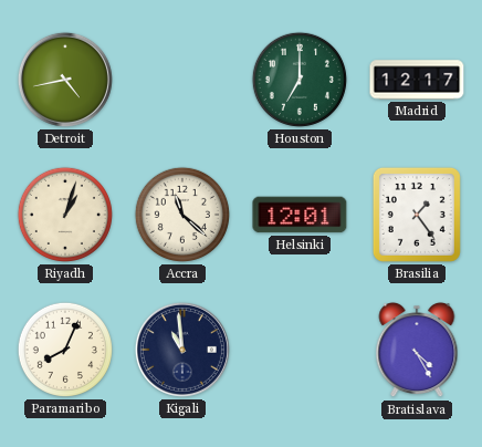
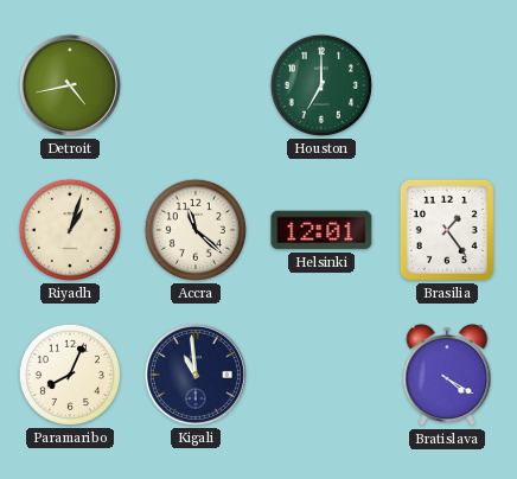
Madrid: 12:17 -> none (417, 80)
Bratislava: 4:25 -> 4:20 (447, 376)
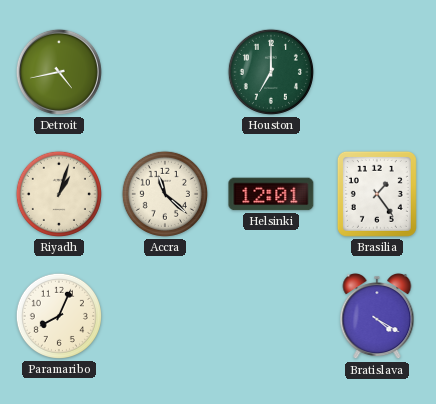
Kigali: 10:59 -> none (196, 375)
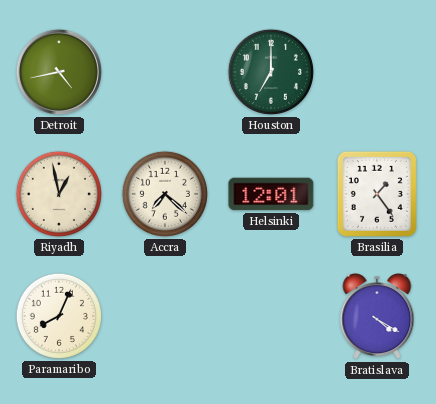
Riyadh: 1:03 -> 12:58 (59, 194)
Accra: 11:22 -> 7:22 (165, 194)
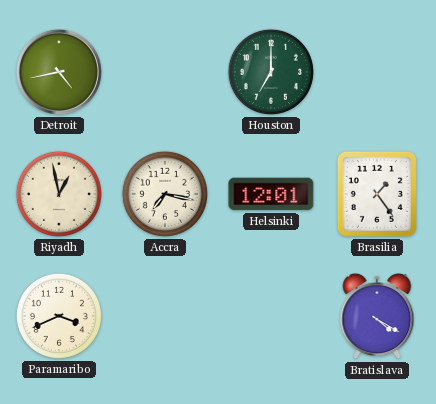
Accra: 7:22 -> 7:17 (165, 194)
Paramaribo: 8:04 -> 3:41 (59, 316)
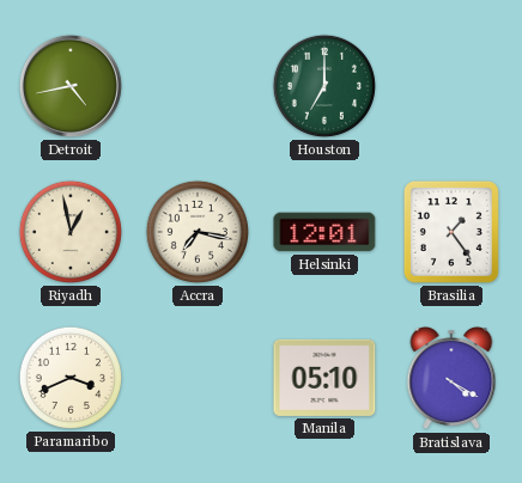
Manila: none -> 05:10 (324, 378)
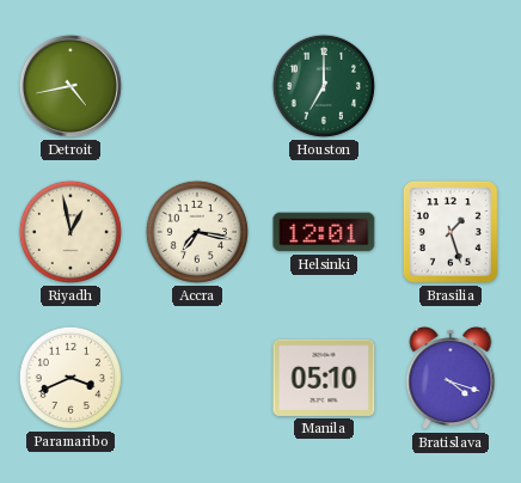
Brasilia: 1:24 -> 1:27 (450, 232)
Bratislava: 4:20 -> 4:18 (450, 379)
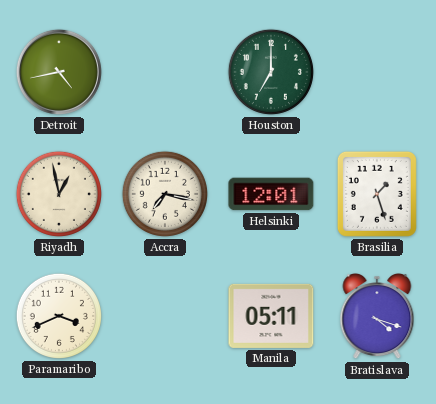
Manila: 05:10 -> 05:11 (271, 316)
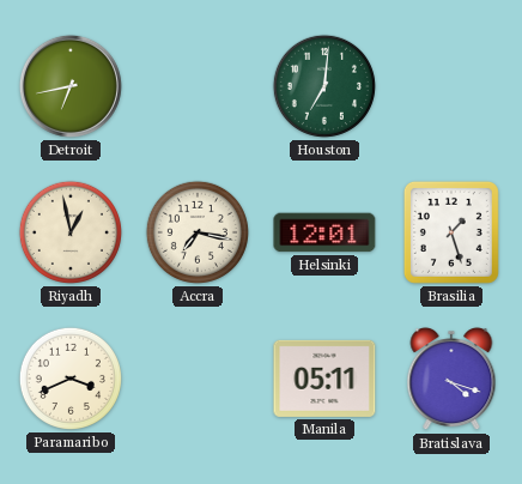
Detroit: 4:43 -> 6:43 (71, 86)
Houston: 7:00 -> 7:01 (324, 86)
